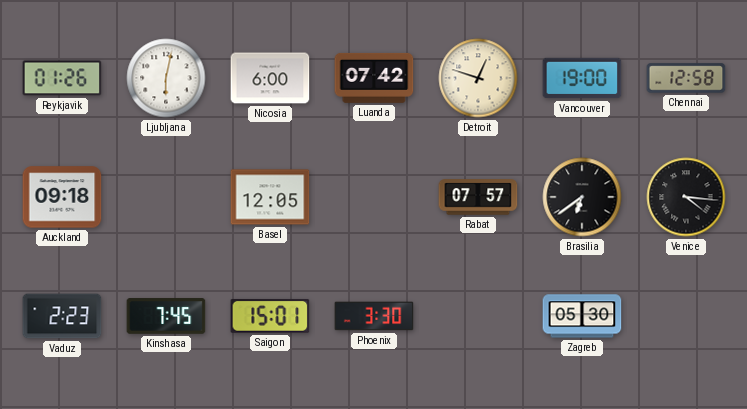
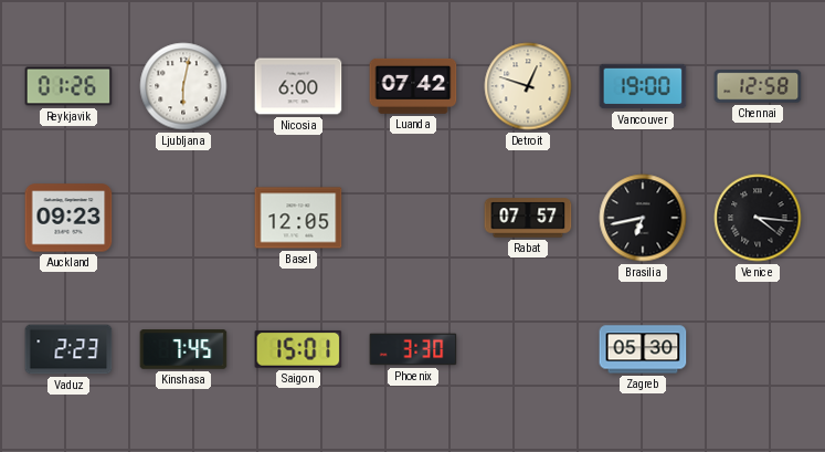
Auckland: 09:18 -> 09:23 (68, 218)
Brasilia: 6:39 -> 6:43 (643, 218)
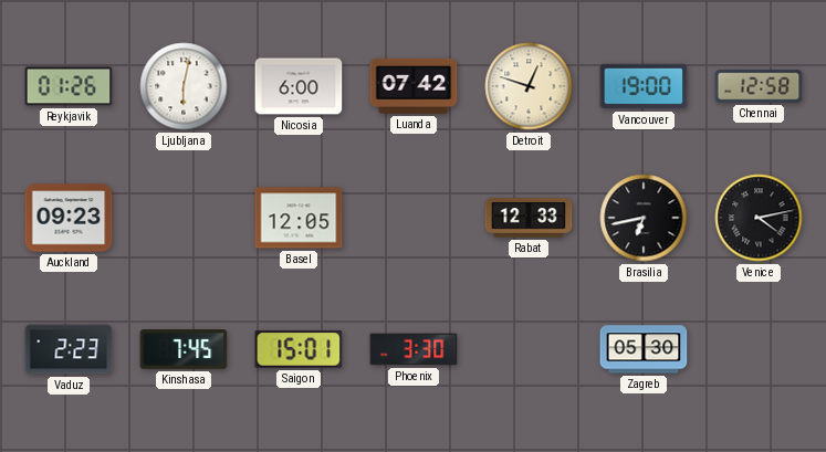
Rabat: 07:57 -> 12:33 (529, 218)
Venice: 4:16 -> 4:13 (759, 218)
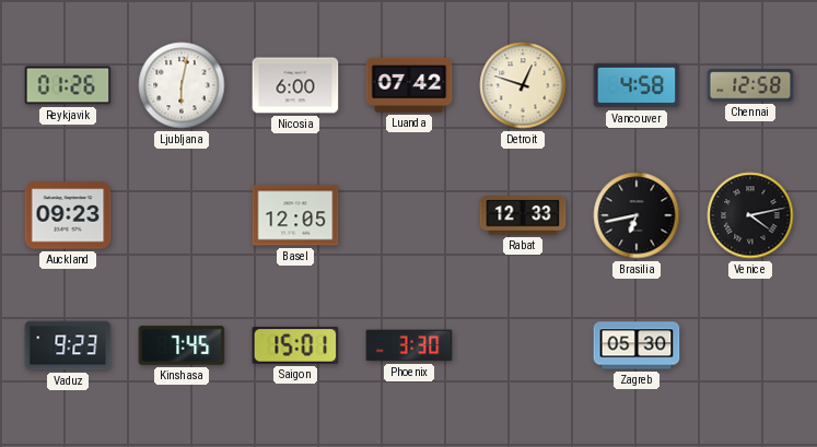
Vancouver: 19:00 -> 4:58 (637, 85)
Vaduz: 2:23 -> 9:23 (68, 345)
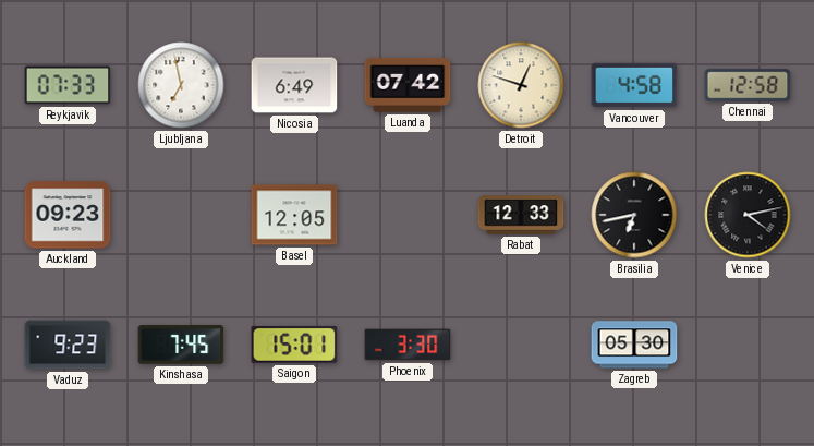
Reykjavik: 01:26 -> 07:33 (68, 85)
Ljubljana: 6:02 -> 6:58 (181, 85)
Nicosia: 6:00 -> 6:49 (294, 85)
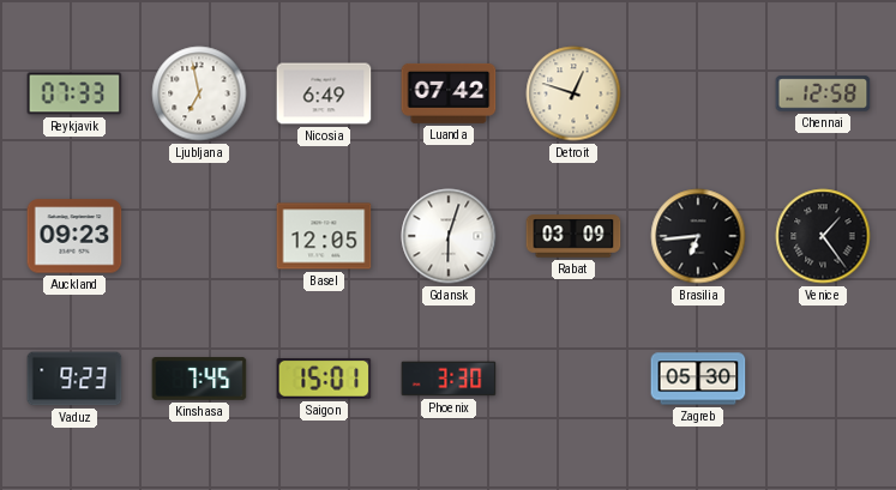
Vancouver: 4:58 -> none (634, 85)
Gdansk: none -> 6:03 (449, 236)
Rabat: 12:33 -> 03:09 (573, 236)
Brasilia: 6:43 -> 6:44 (698, 236)
Venice: 4:13 -> 1:24 (823, 236)
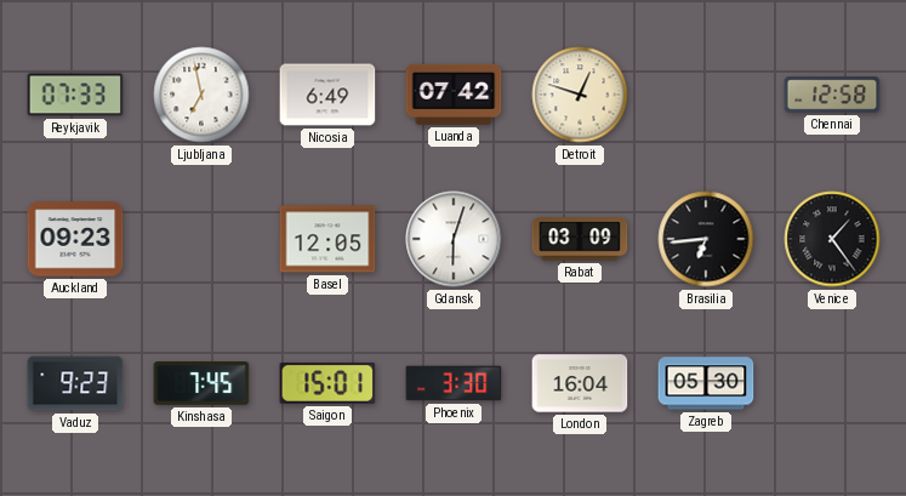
London: none -> 16:04 (580, 383)
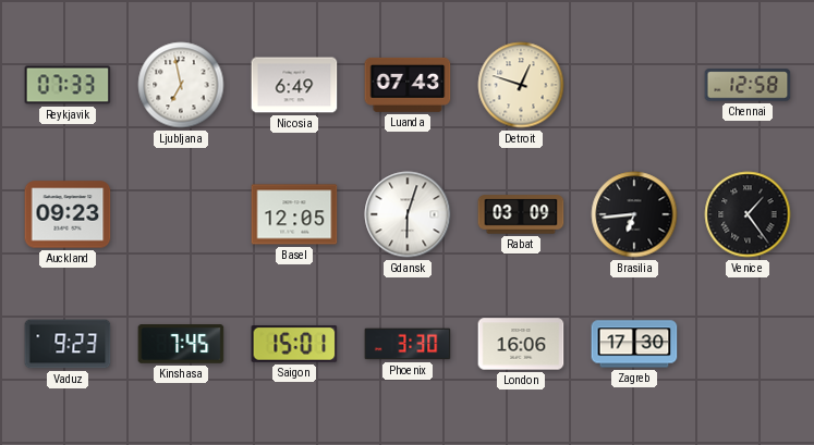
Luanda: 07:42 -> 07:43 (408, 85)
London: 16:04 -> 16:06 (521, 344)
Zagreb: 05:30 -> 17:30 (634, 344)
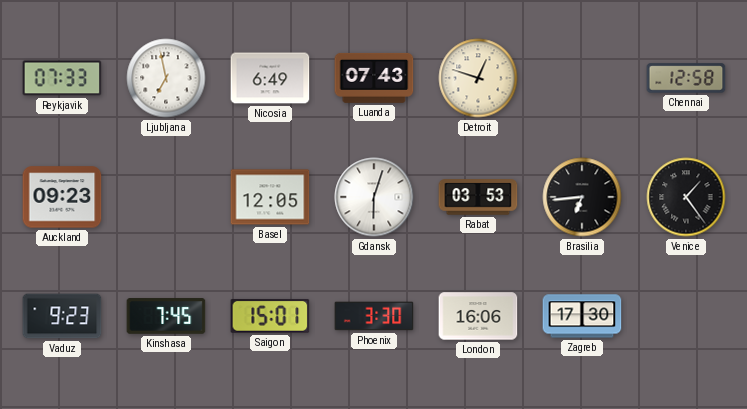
Rabat: 03:09 -> 03:53 (478, 197)
